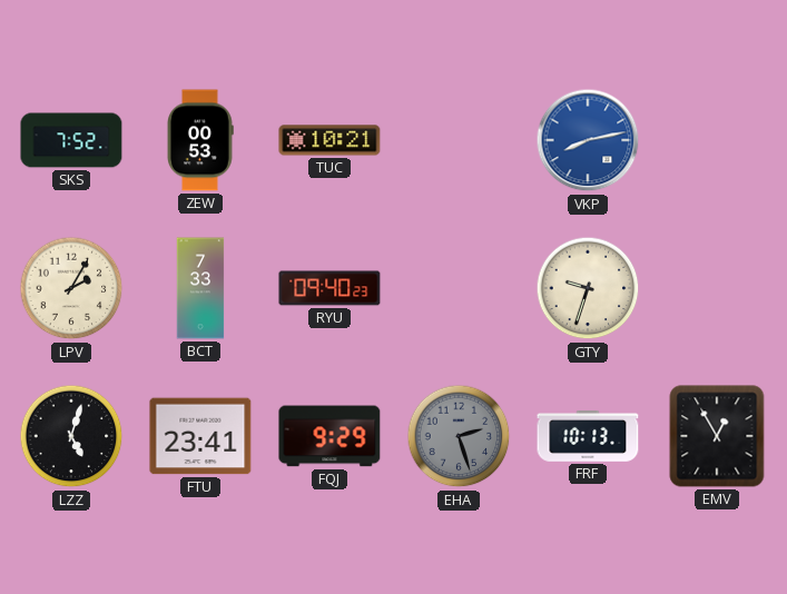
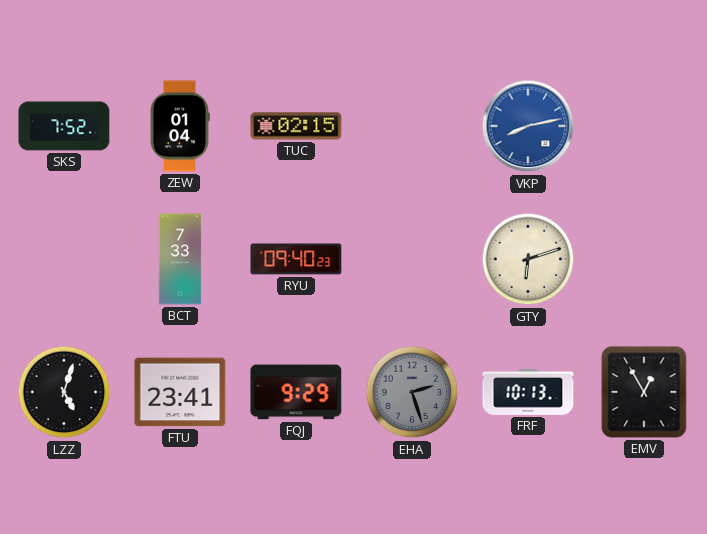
ZEW: 00:53 -> 01:04 (180, 126)
TUC: 10:21 -> 02:15 (296, 126)
LPV: 2:05 -> none (71, 288)
GTY: 9:33 -> 6:12 (528, 259)
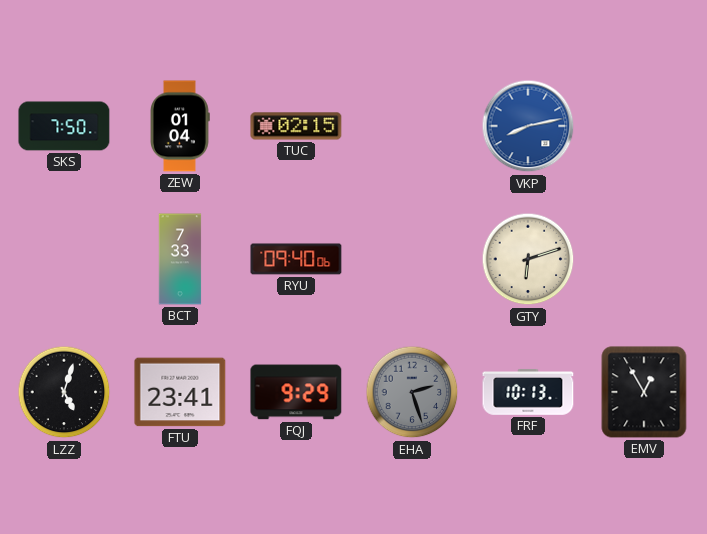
SKS: 7:52 -> 7:50 (64, 126)
RYU: 09:40:23 -> 09:40:06 (296, 259)
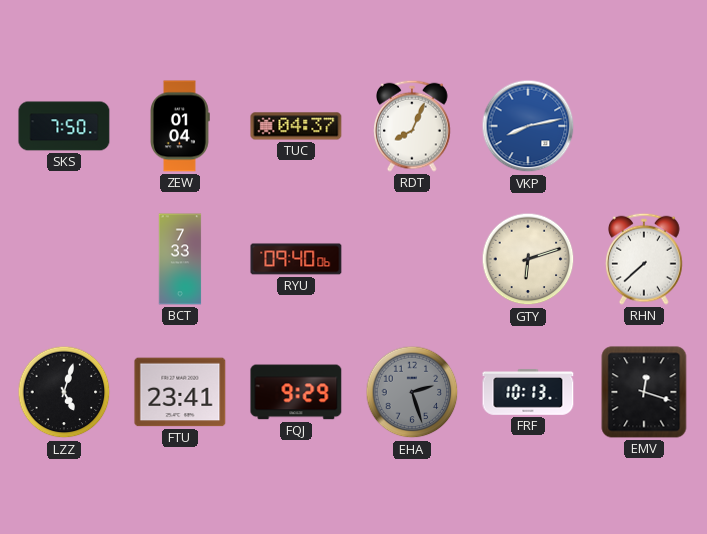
TUC: 02:15 -> 04:37 (296, 126)
RDT: none -> 8:04 (413, 126)
RHN: none -> 7:38 (645, 259)
EMV: 12:55 -> 12:18 (644, 392)
